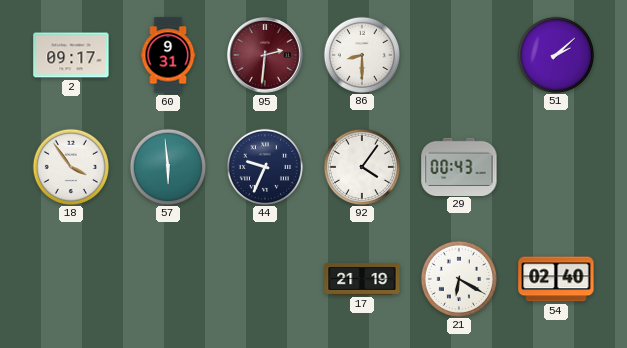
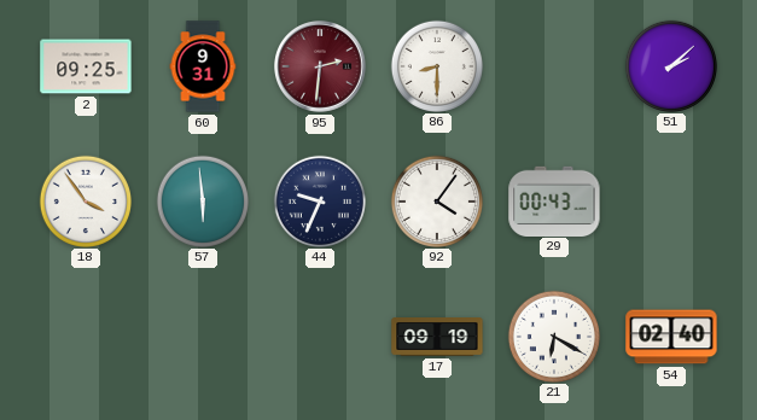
2: 09:17 -> 09:25 (86, 66)
17: 21:19 -> 09:19 (437, 338)
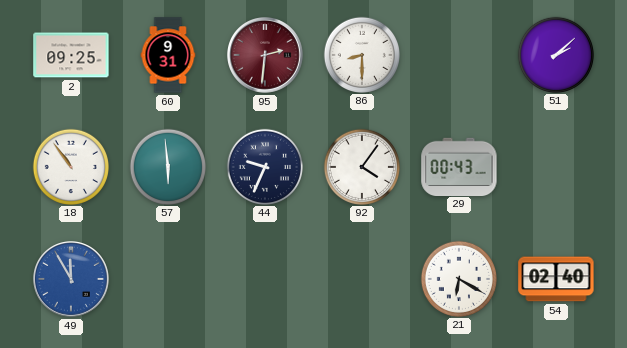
18: 3:54 -> 10:54 (70, 166)
49: none -> 11:55 (72, 280)
17: 09:19 -> none (437, 338)
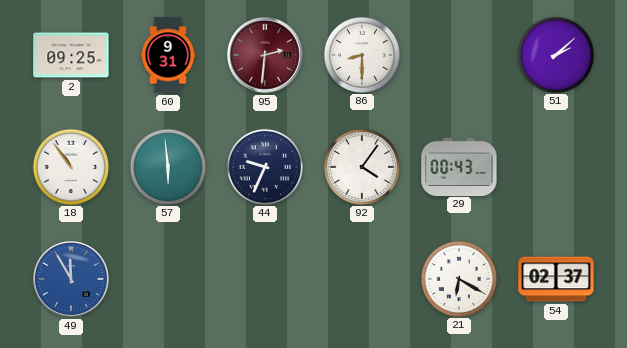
54: 02:40 -> 02:37 (556, 279)
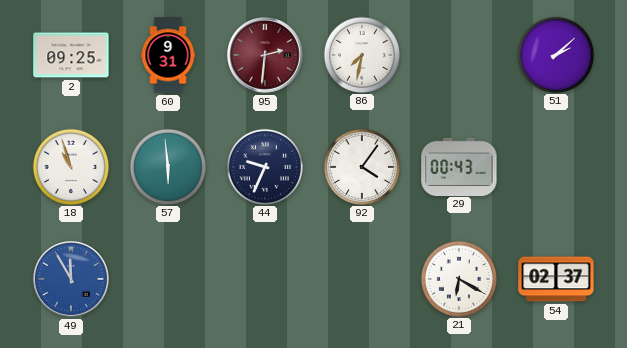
86: 8:30 -> 7:32 (361, 54)
18: 10:54 -> 10:57 (70, 166)
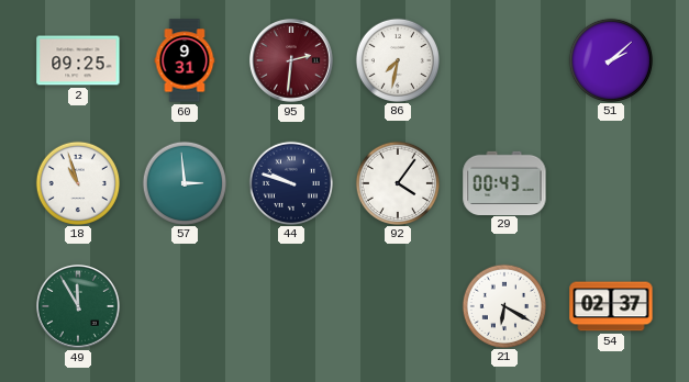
57: 5:59 -> 2:59 (184, 182)
44: 9:34 -> 9:48 (290, 182)
49 dial: blue -> green (79, 307)
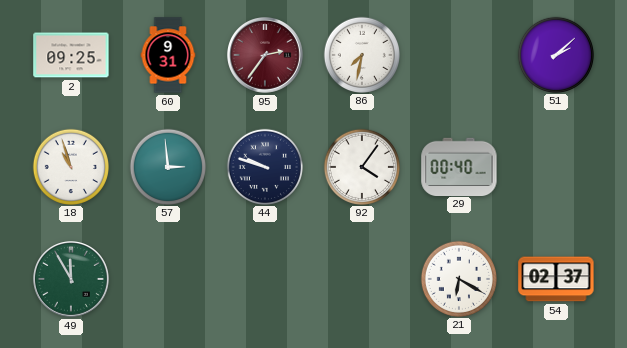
95: 2:31 -> 2:36 (266, 56)
29: 00:43 -> 00:40 (459, 166)
